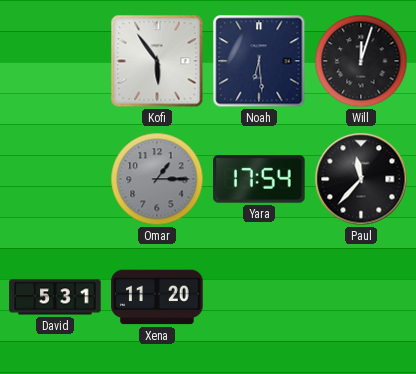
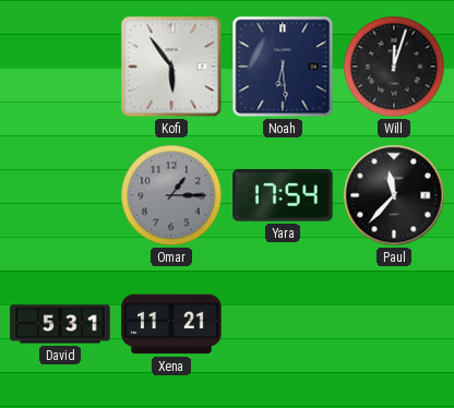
Xena: 11:20 -> 11:21 (171, 324)
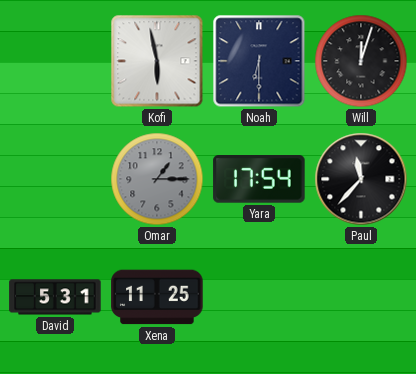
Kofi: 5:54 -> 5:58 (157, 61)
Noah: 6:29 -> 6:30 (259, 61)
Xena: 11:21 -> 11:25 (157, 297)
